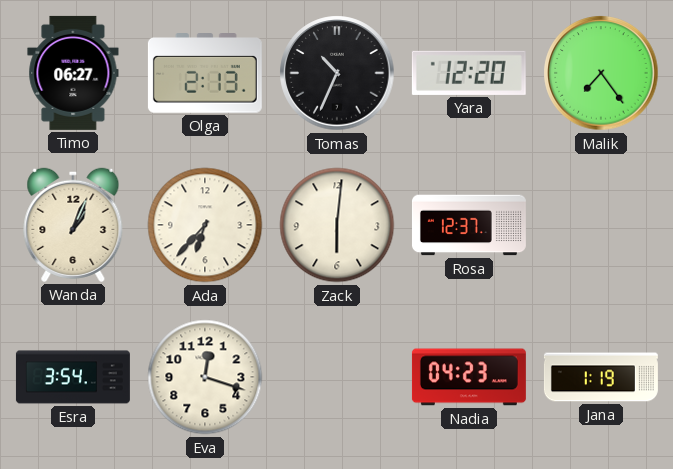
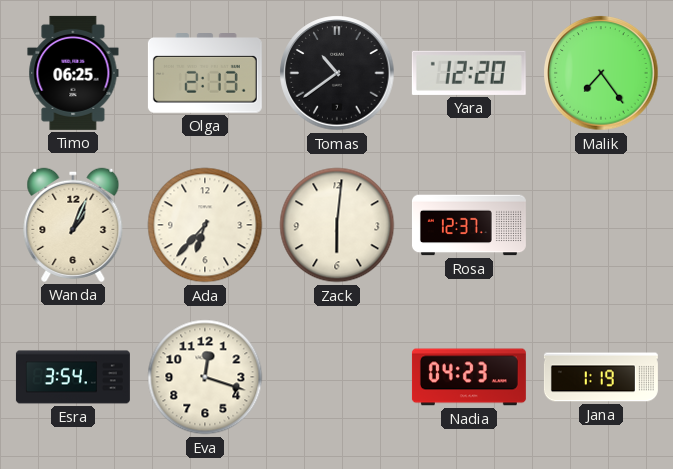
Timo: 06:27 -> 06:25 (73, 73)
Tomas: 10:34 -> 10:39 (337, 73)
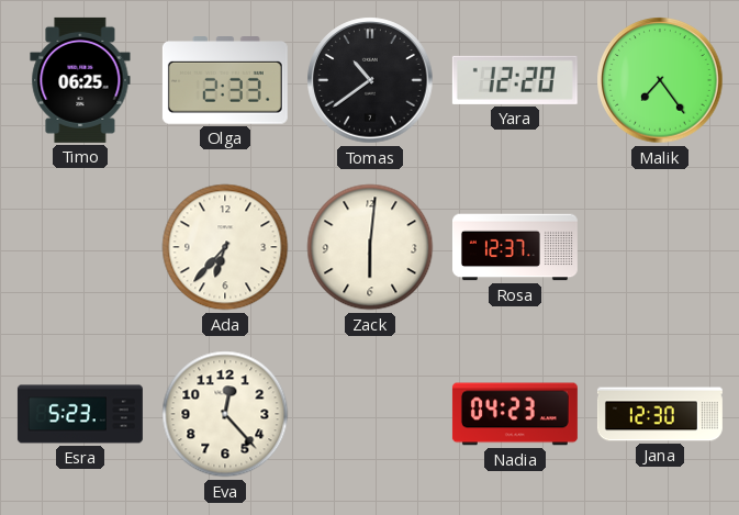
Olga: 2:13 -> 2:33 (225, 80)
Wanda: 1:04 -> none (73, 225)
Esra: 3:54 -> 5:23 (80, 414)
Eva: 12:18 -> 12:23 (225, 414)
Jana: 1:19 -> 12:30 (660, 414)
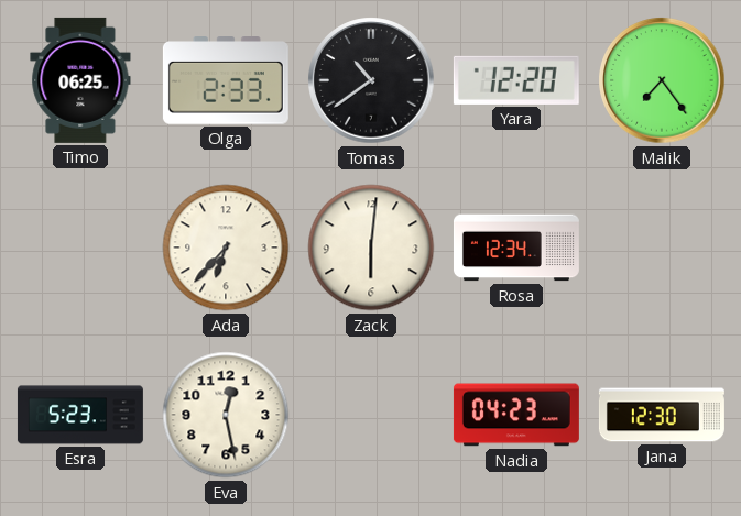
Rosa: 12:37 -> 12:34 (516, 248)
Eva: 12:23 -> 12:28 (226, 415)
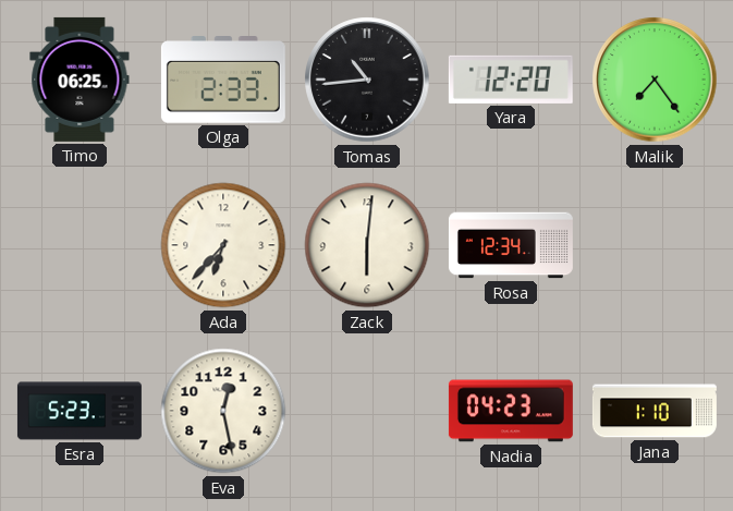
Tomas: 10:39 -> 10:44 (367, 80)
Jana: 12:30 -> 1:10 (655, 411)
